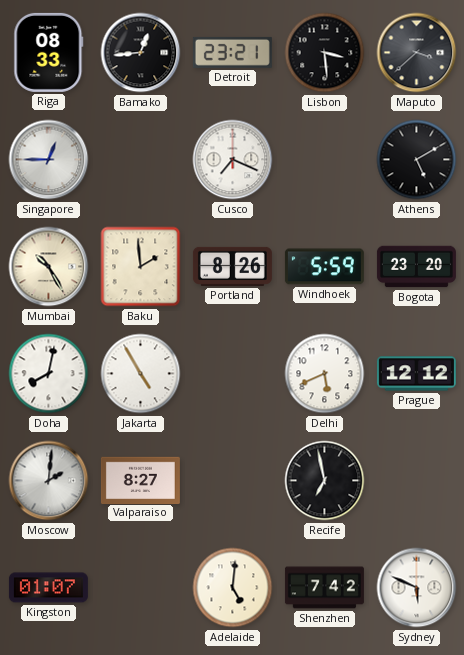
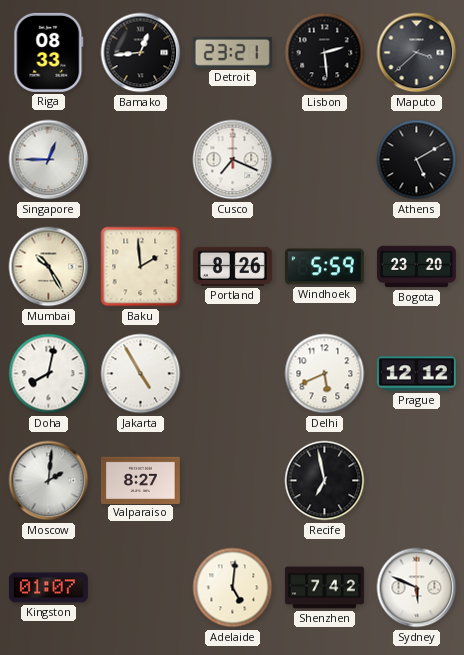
Lisbon: 3:29 -> 2:29 (325, 53)
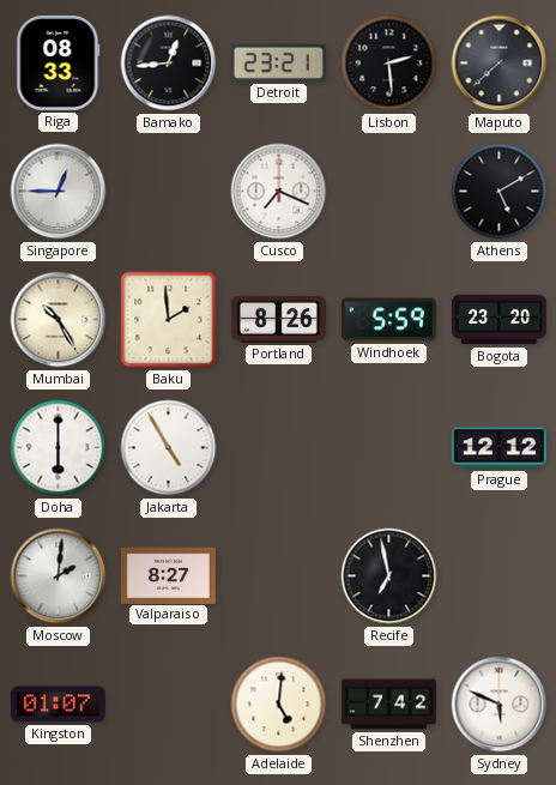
Maputo: 3:38 -> 7:38 (500, 64)
Doha: 8:02 -> 6:00 (59, 448)
Delhi: 5:41 -> none (325, 374)
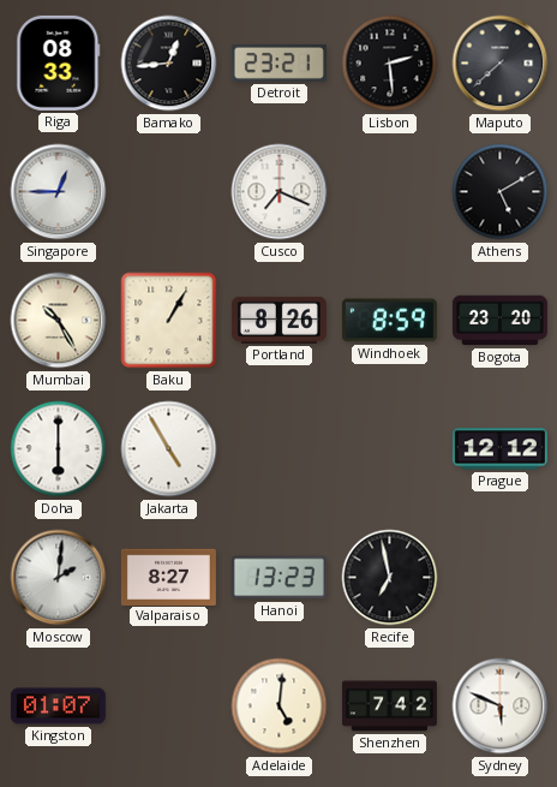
Baku: 1:59 -> 1:05 (169, 321)
Windhoek: 5:59 -> 8:59 (389, 321)
Hanoi: none -> 13:23 (278, 578)
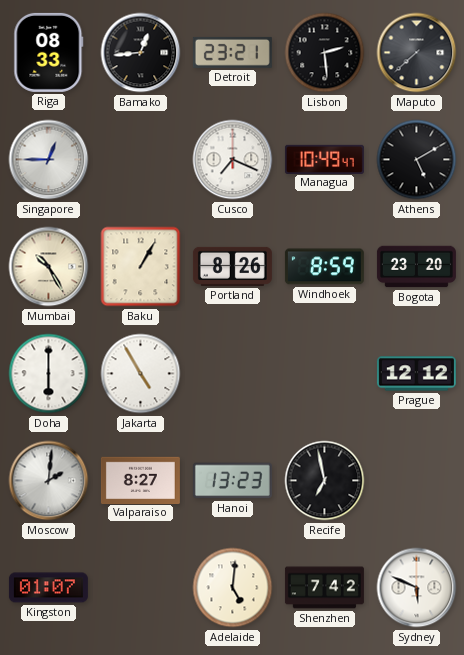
Managua: none -> 10:49 (324, 159)
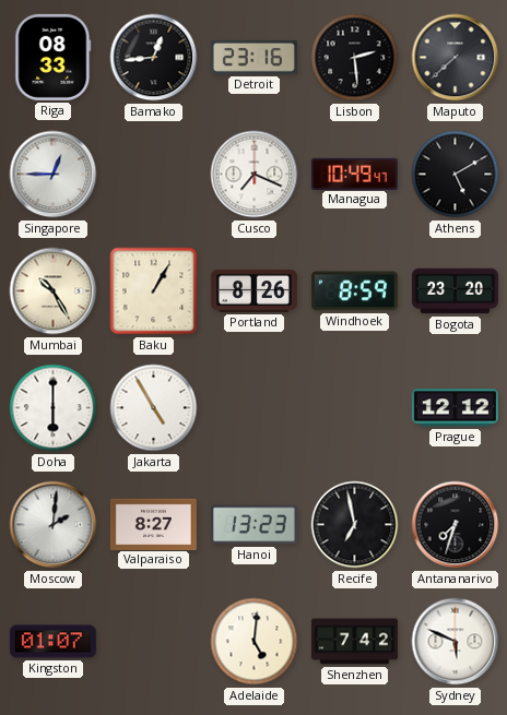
Detroit: 23:21 -> 23:16 (253, 57)
Antananarivo: none -> 7:33 (456, 525)
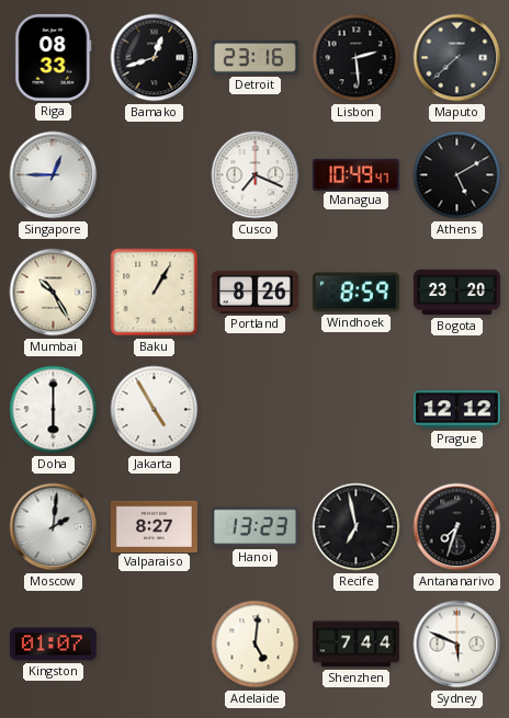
Bamako: 12:44 -> 12:42 (155, 58)
Shenzhen: 7:42 -> 7:44 (355, 645)
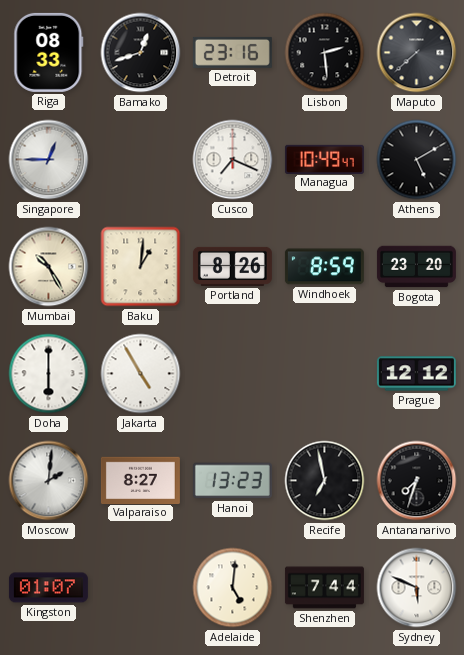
Baku: 1:05 -> 1:01 (141, 267)
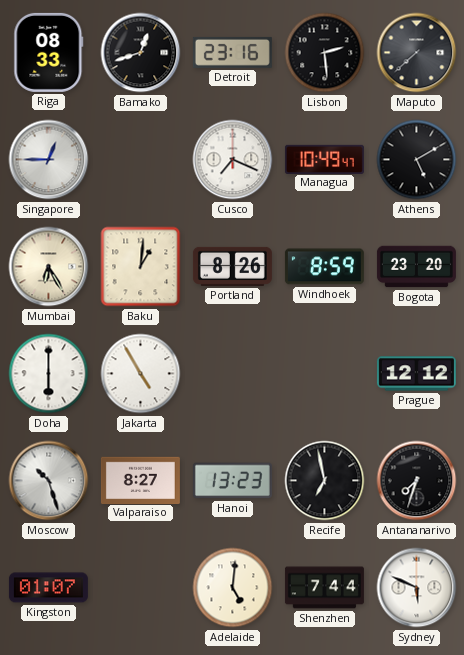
Mumbai: 10:25 -> 6:25 (49, 267)
Moscow: 2:01 -> 10:27 (49, 481)
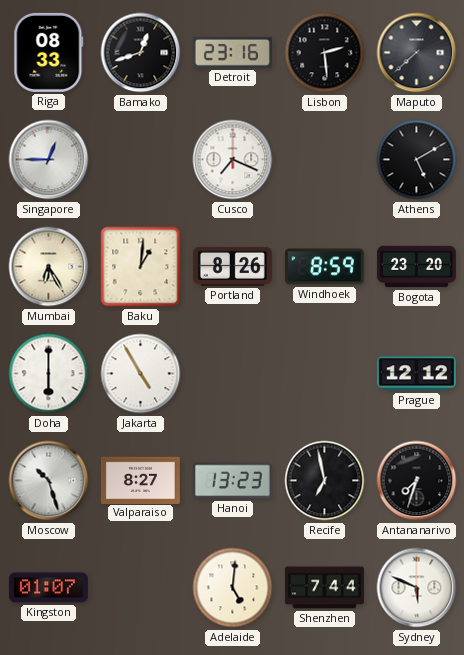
Managua: 10:49 -> none (324, 159)
